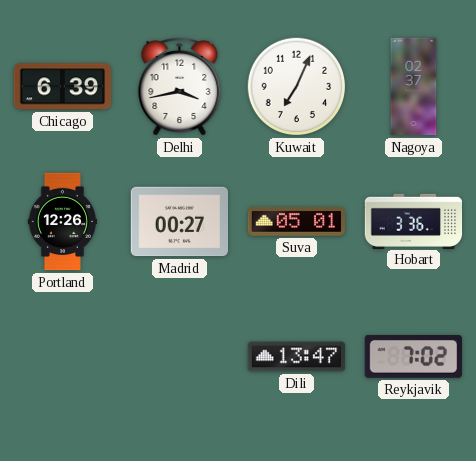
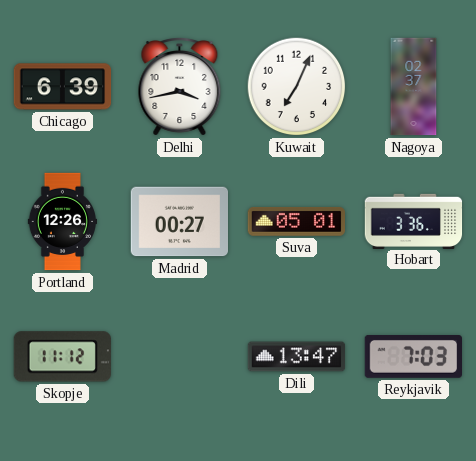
Skopje: none -> 11:12 (62, 357)
Reykjavik: 7:02 -> 7:03 (413, 357)
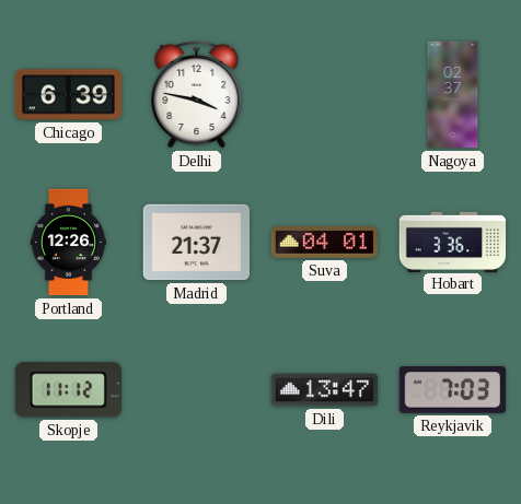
Delhi: 3:43 -> 3:47 (197, 95)
Kuwait: 7:04 -> none (297, 87)
Madrid: 00:27 -> 21:37 (197, 243)
Suva: 05:01 -> 04:01 (324, 243)
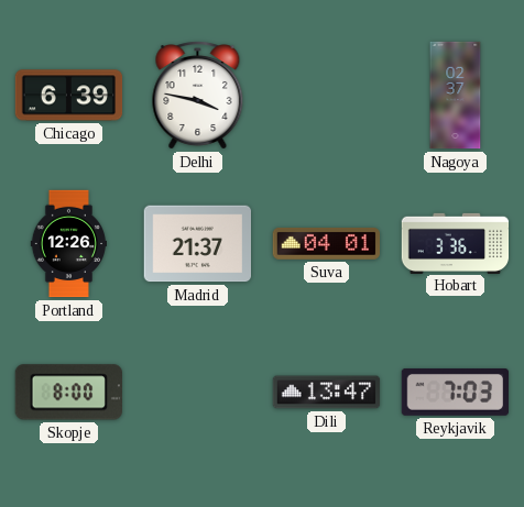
Skopje: 11:12 -> 8:00 (68, 393)
